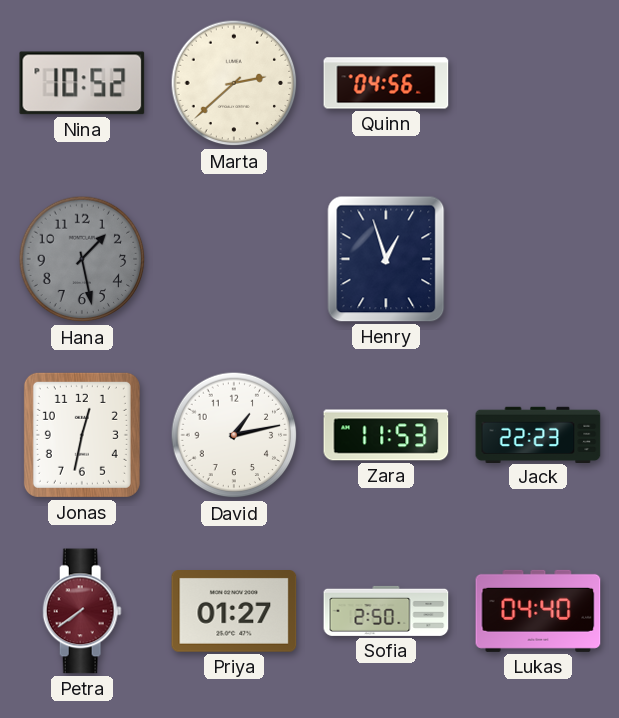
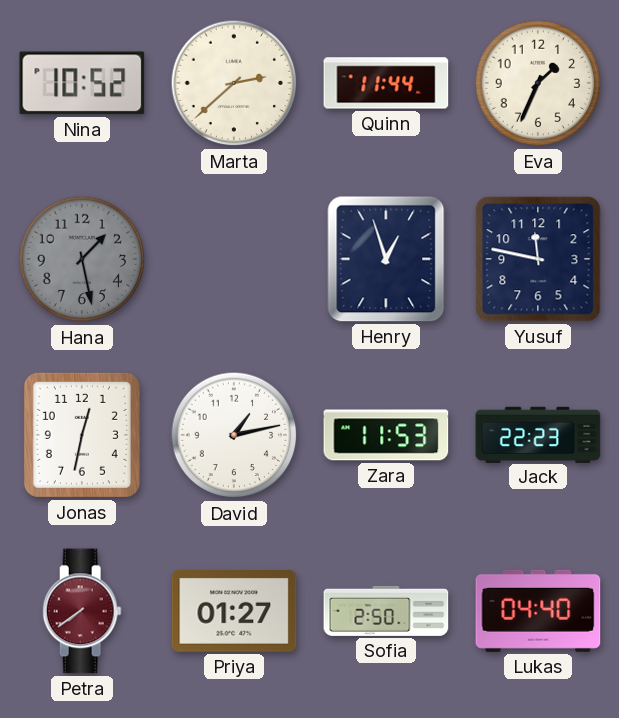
Quinn: 04:56 -> 11:44 (386, 83)
Eva: none -> 1:34 (538, 83)
Yusuf: none -> 11:47 (538, 259)
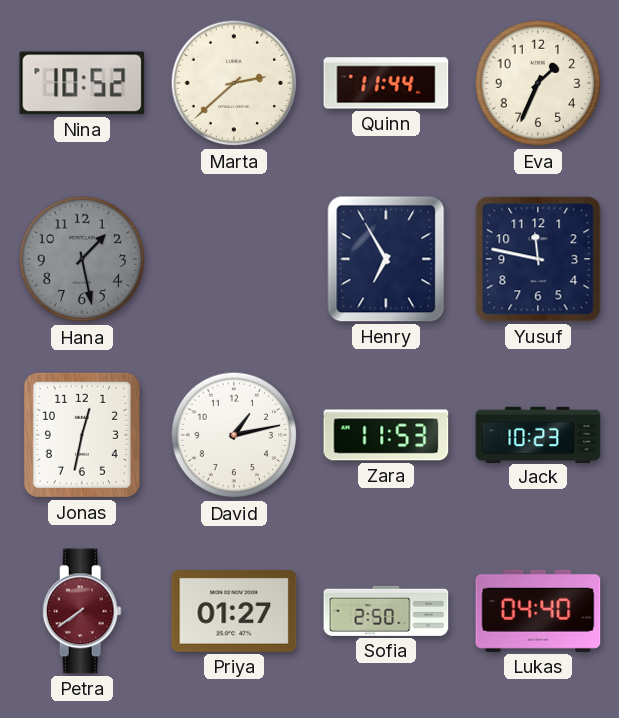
Henry: 12:57 -> 6:55 (386, 259)
Jack: 22:23 -> 10:23 (538, 434)
